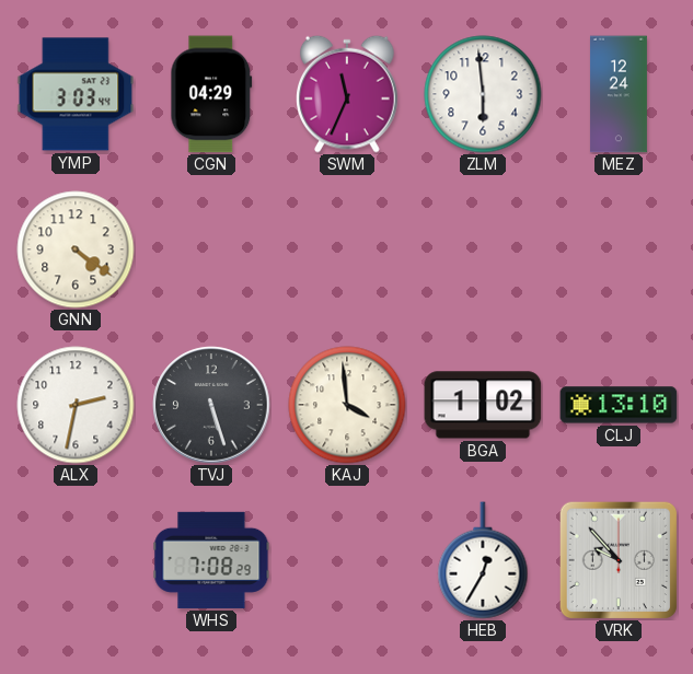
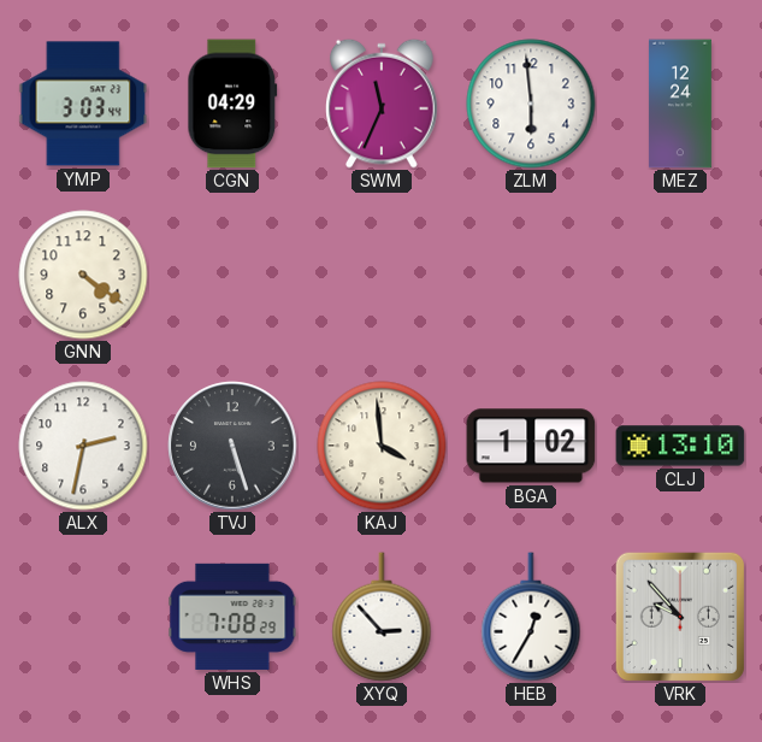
XYQ: none -> 2:53 (382, 617)
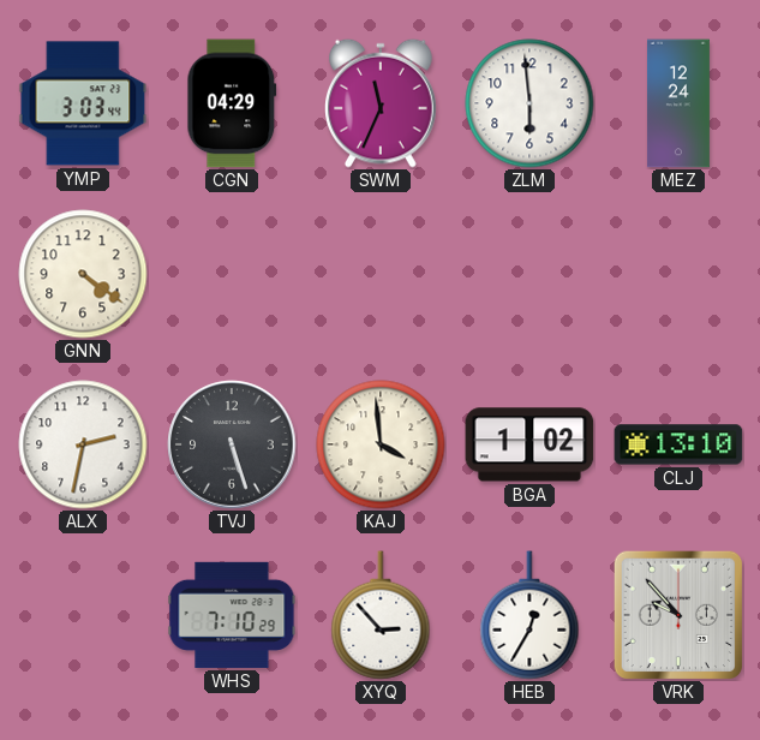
WHS: 7:08 -> 7:10 (232, 615)
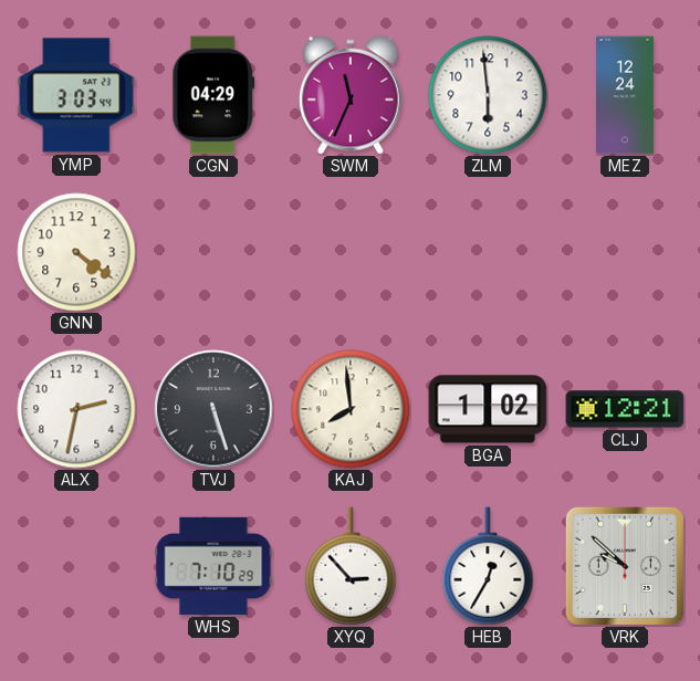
KAJ: 3:59 -> 7:59 (351, 409)
CLJ: 13:10 -> 12:21 (625, 409)
VRK: 9:53 -> 9:52 (624, 565)
